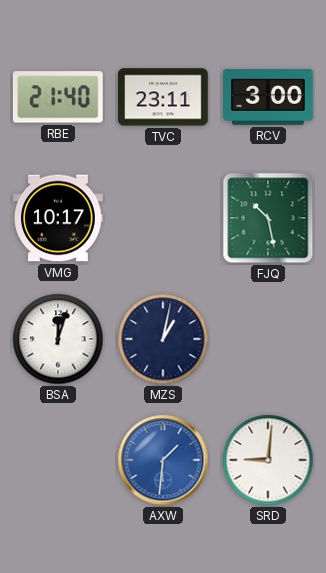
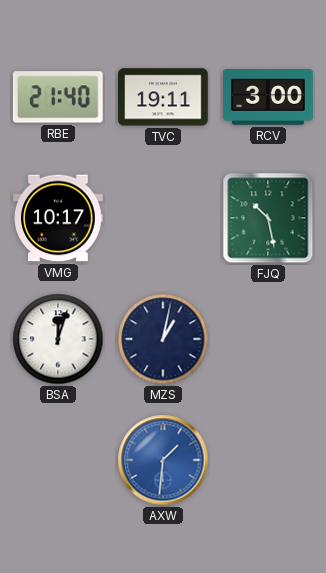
TVC: 23:11 -> 19:11 (164, 97)
SRD: 9:01 -> none (268, 460)
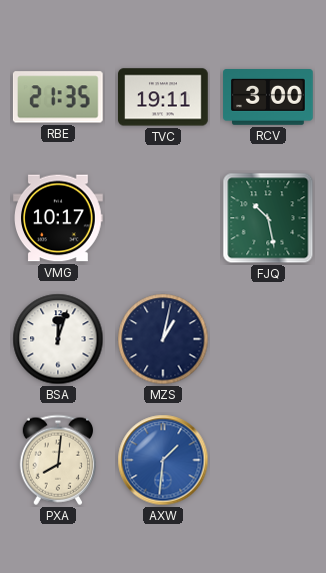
RBE: 21:40 -> 21:35 (58, 97)
PXA: none -> 8:01 (57, 460)
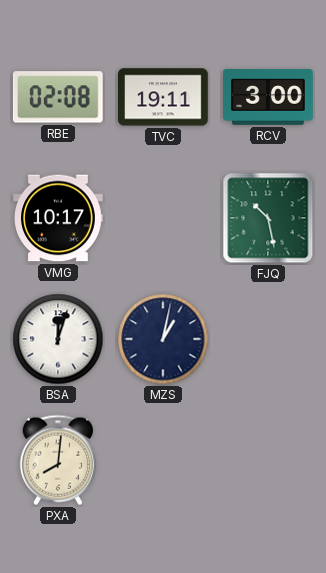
RBE: 21:35 -> 02:08 (58, 97)
AXW: 1:31 -> none (163, 460)
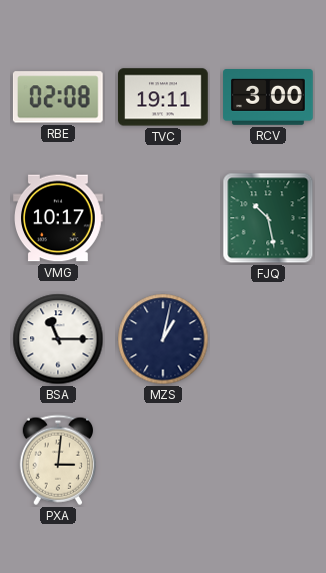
BSA: 12:03 -> 11:15 (58, 339)
PXA: 8:01 -> 3:01 (57, 460)
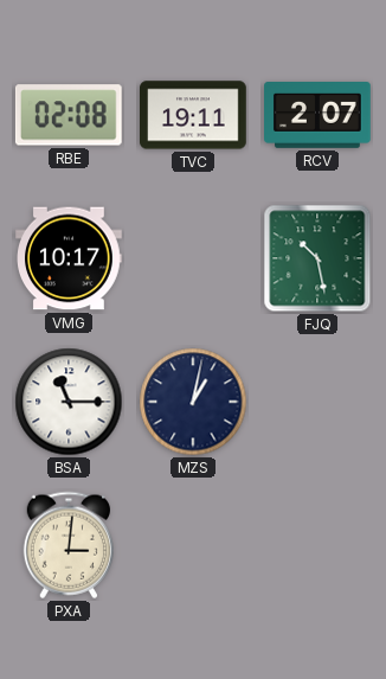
RCV: 3:00 -> 2:07 (317, 116)
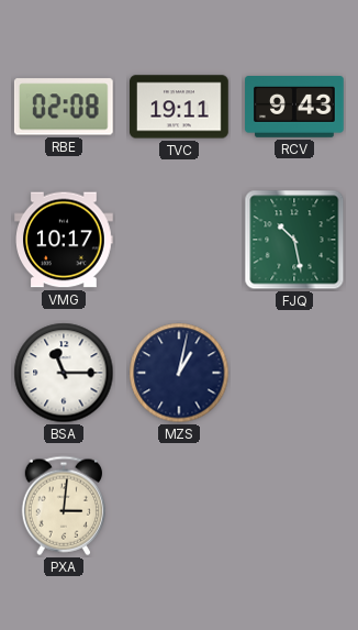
RCV: 2:07 -> 9:43 (294, 108)
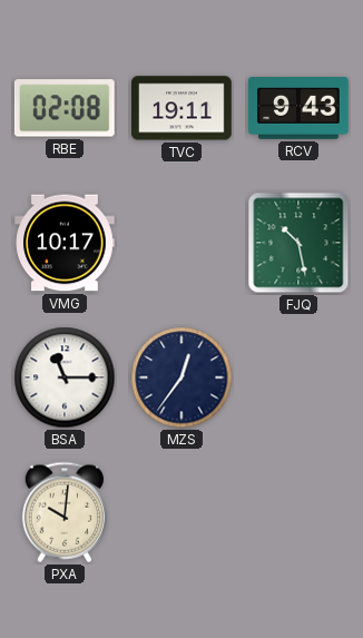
MZS: 1:02 -> 12:36 (181, 377)
PXA: 3:01 -> 10:01 (63, 512)
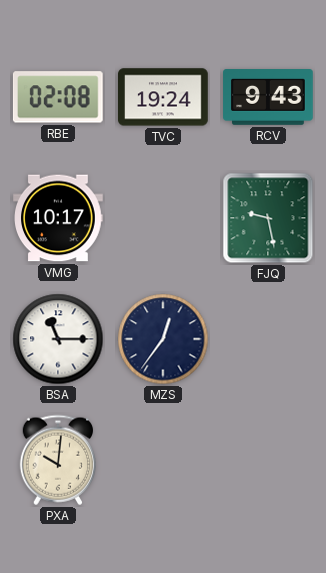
TVC: 19:11 -> 19:24 (164, 97)
FJQ: 10:28 -> 9:28 (268, 218)
